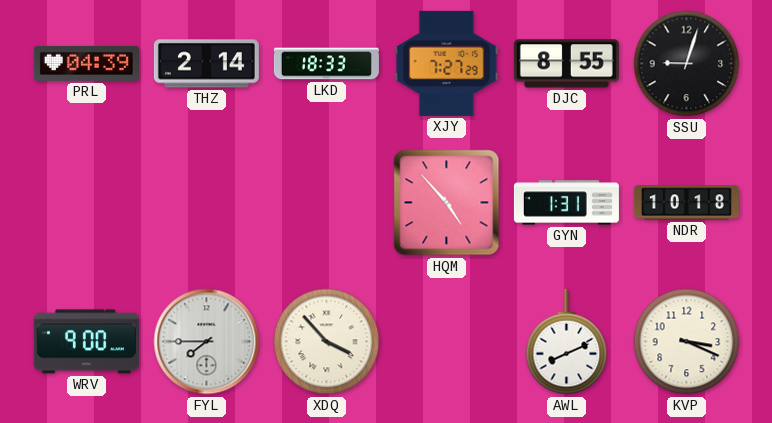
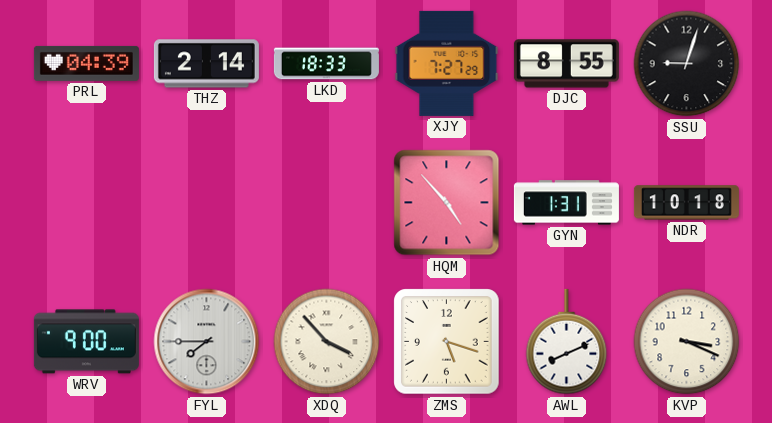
ZMS: none -> 5:18 (447, 342)
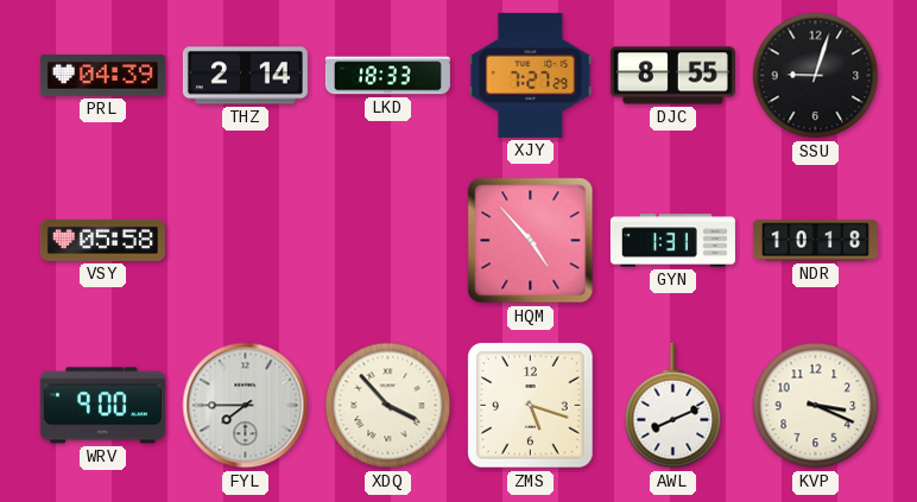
VSY: none -> 05:58 (102, 240)
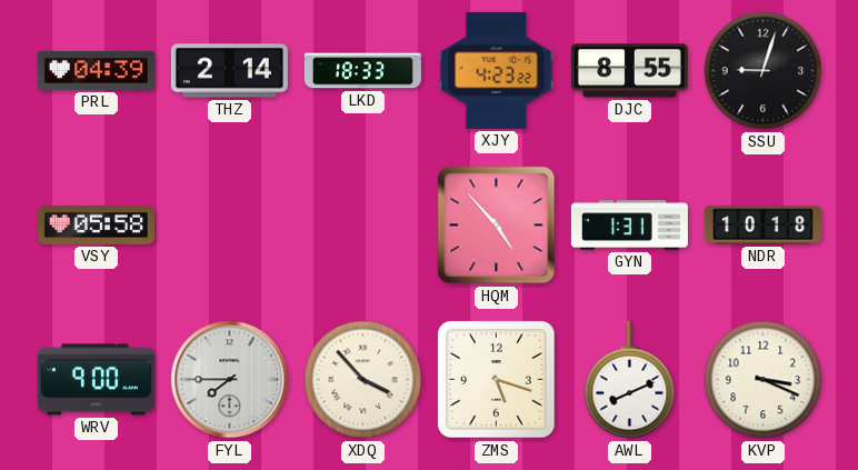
XJY: 7:27 -> 4:23 (497, 70)
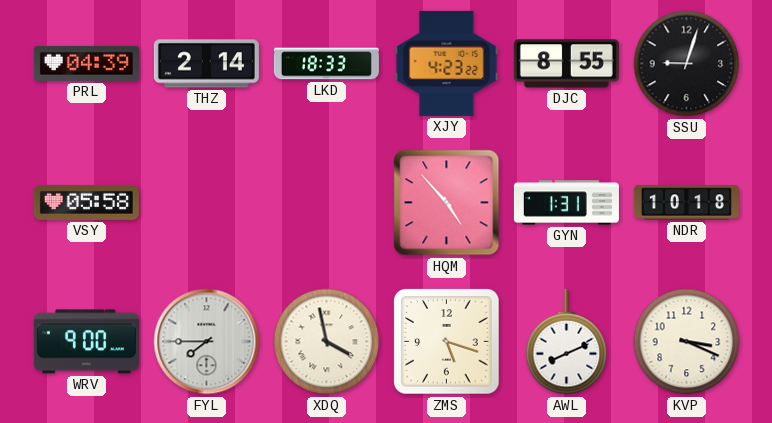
XDQ: 3:53 -> 3:58 (327, 342)
